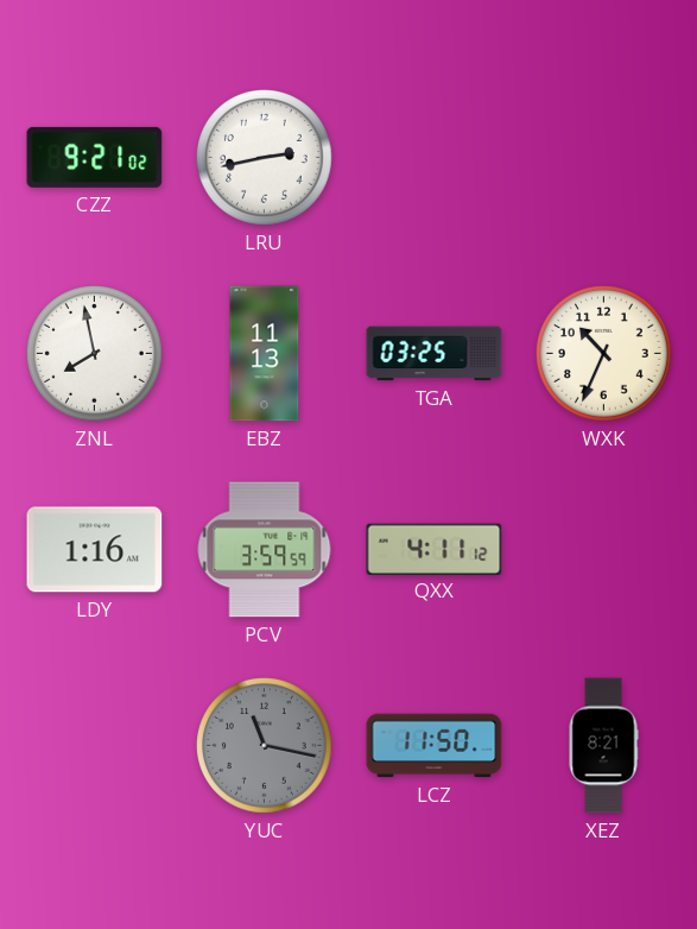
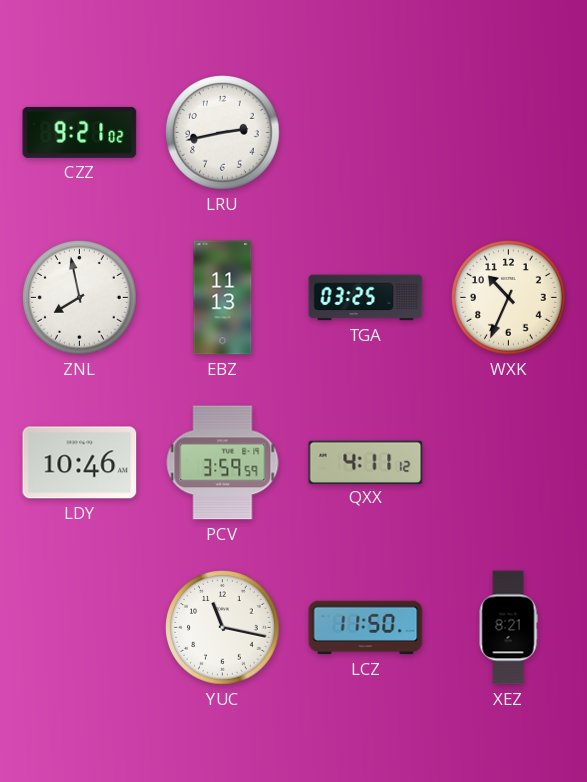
LDY: 1:16 -> 10:46 (80, 463)
YUC dial: grey -> white (223, 628)
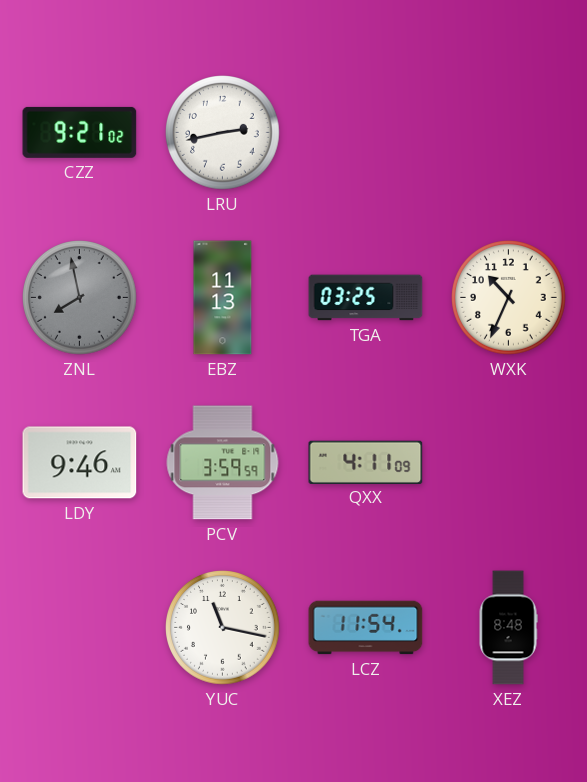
ZNL dial: white -> grey (80, 298)
LDY: 10:46 -> 9:46 (80, 463)
QXX: 4:11:12 -> 4:11:09 (366, 462)
LCZ: 11:50 -> 11:54 (366, 628)
XEZ: 8:21 -> 8:48 (508, 628)
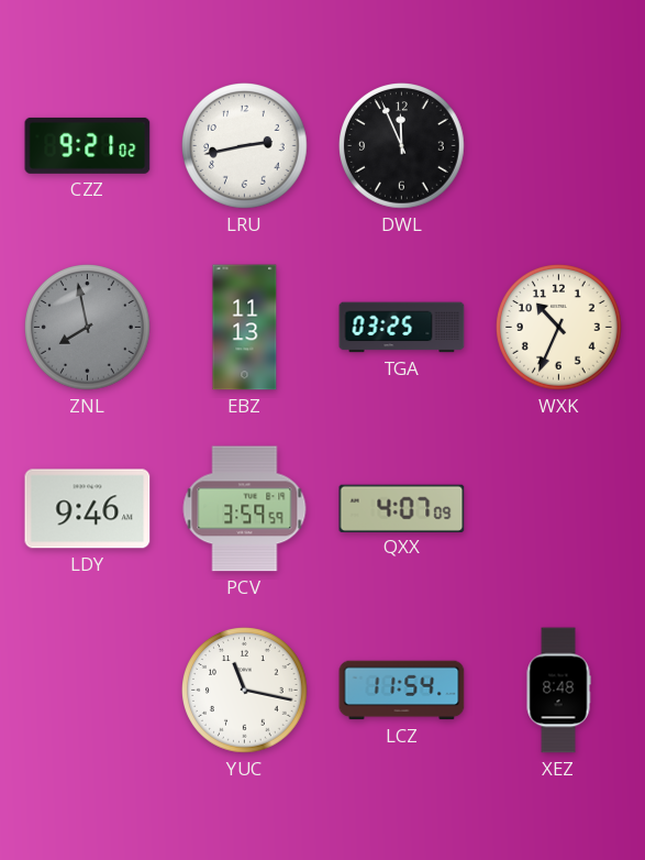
DWL: none -> 11:56 (402, 146)
QXX: 4:11 -> 4:07 (402, 508)
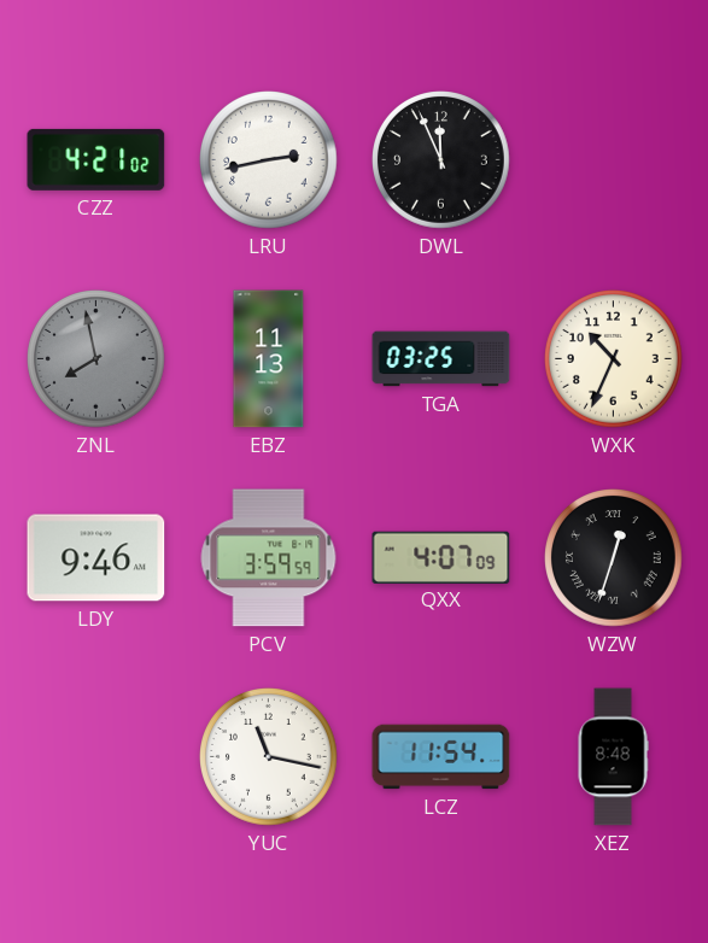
CZZ: 9:21 -> 4:21 (96, 159)
WZW: none -> 12:33 (614, 558)
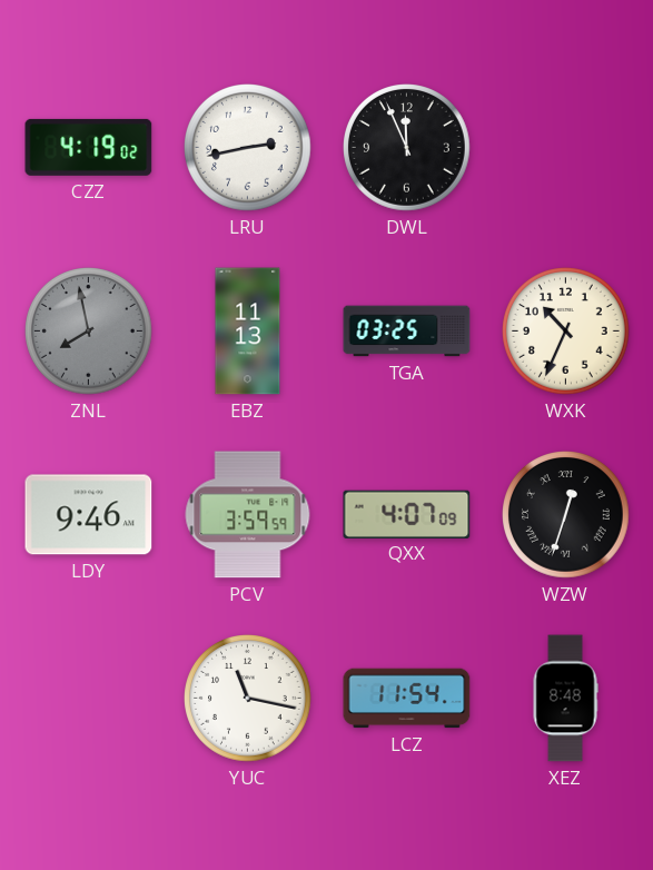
CZZ: 4:21 -> 4:19 (89, 147)
